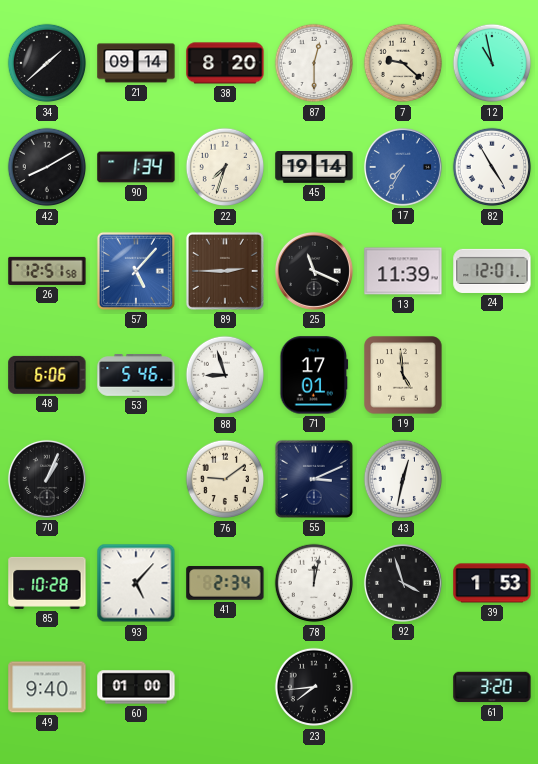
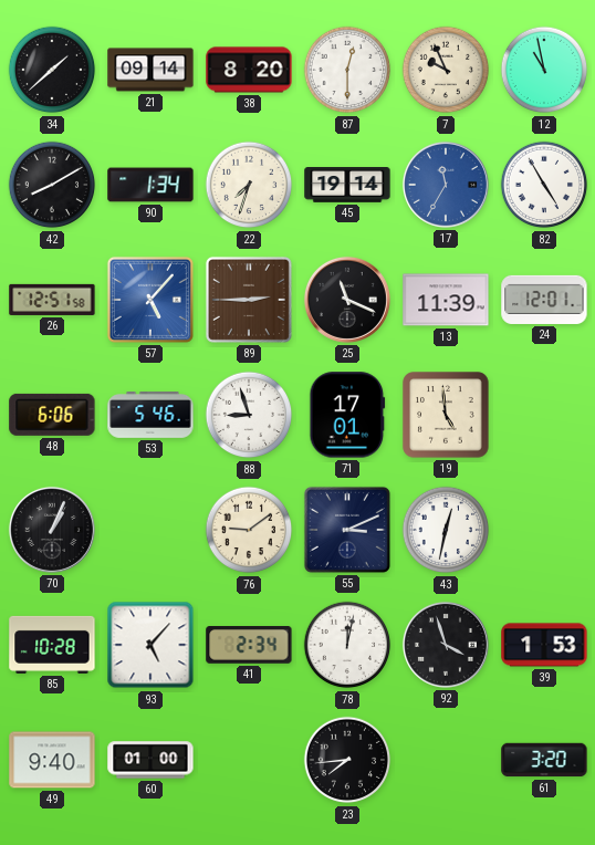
7: 9:22 -> 9:56 (446, 70)
17: 7:35 -> 11:35 (446, 185)
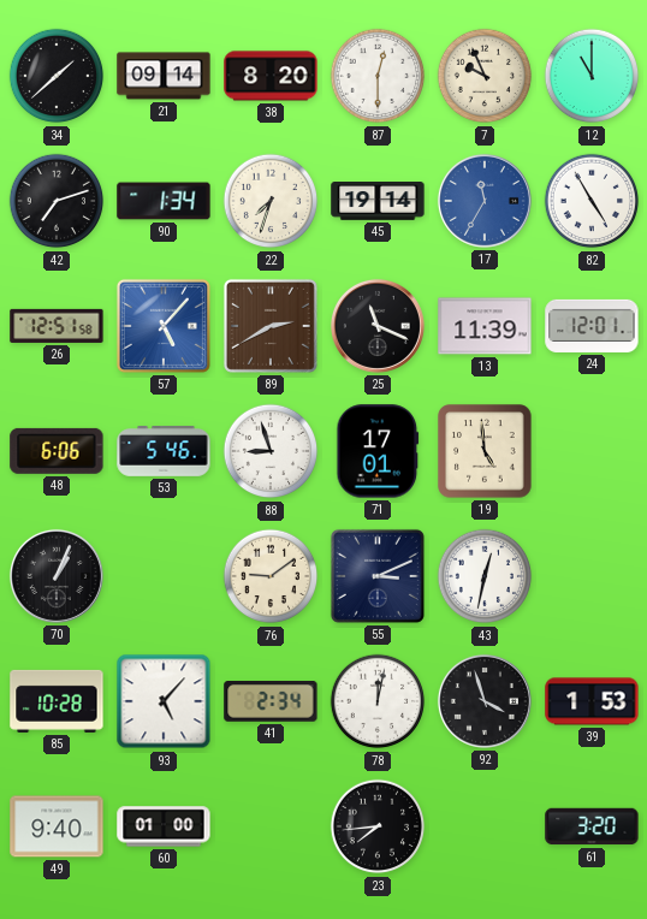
12: 10:58 -> 11:00 (592, 76)
42: 8:10 -> 7:12 (57, 201)
89: 2:45 -> 2:40 (271, 326)
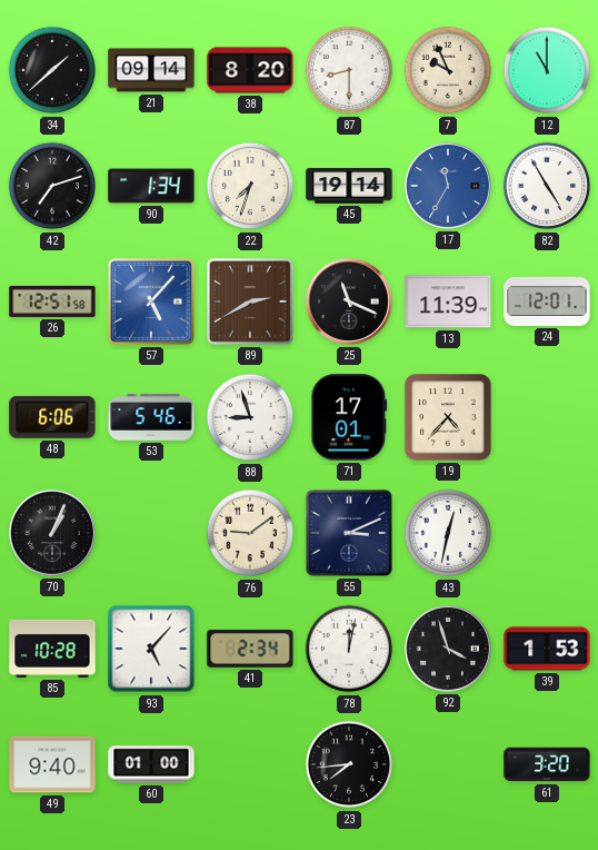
87: 12:30 -> 8:30 (349, 70)
19: 4:59 -> 4:37 (448, 417)
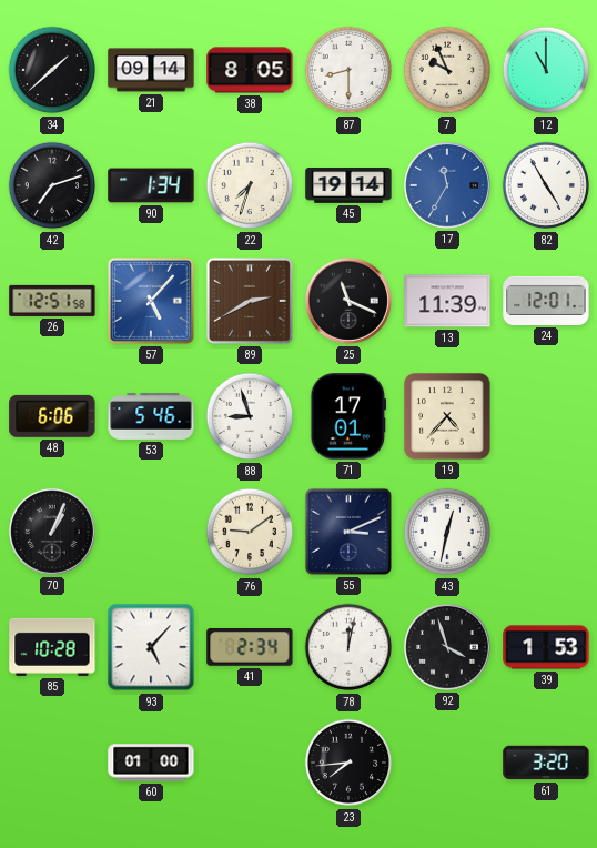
38: 8:20 -> 8:05 (250, 70)
49: 9:40 -> none (52, 764)
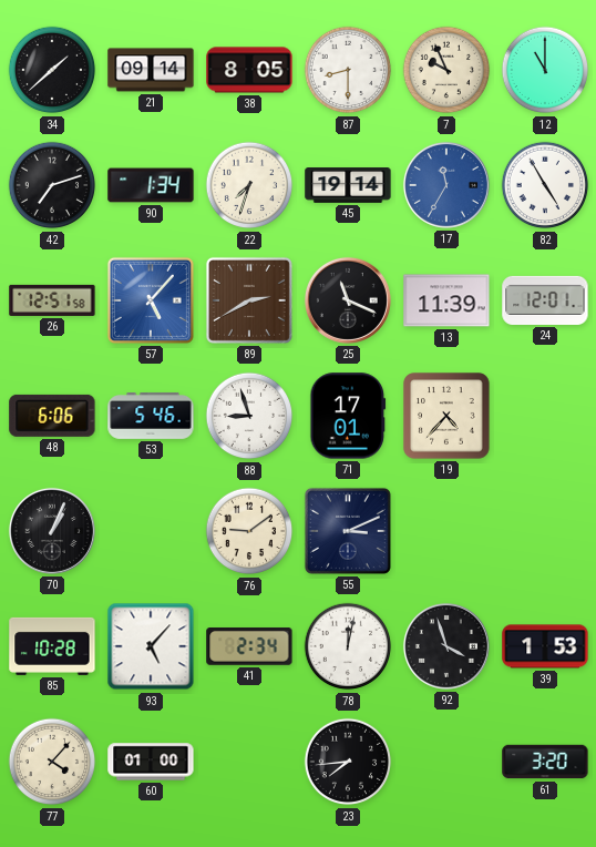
43: 12:32 -> none (447, 532)
77: none -> 4:07 (52, 762)
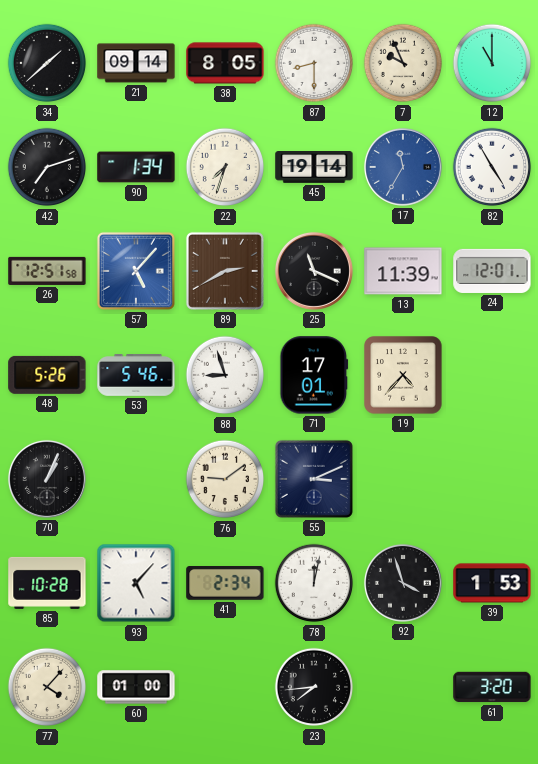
48: 6:06 -> 5:26 (47, 375)
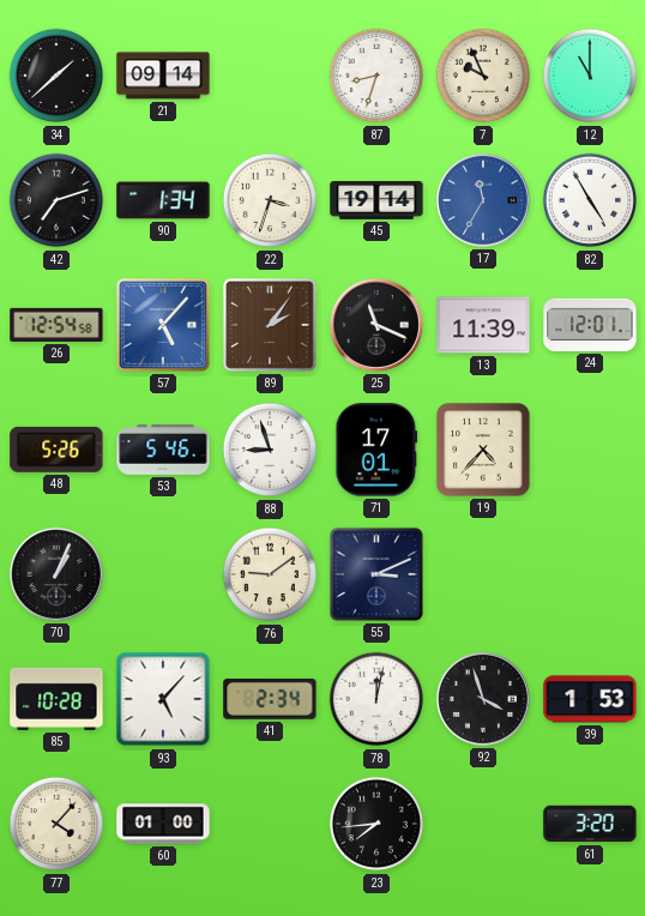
38: 8:05 -> none (225, 63)
87: 8:30 -> 8:33 (376, 76)
22: 7:33 -> 3:33 (270, 200)
26: 12:51 -> 12:54 (56, 325)
89: 2:40 -> 2:06 (270, 325)
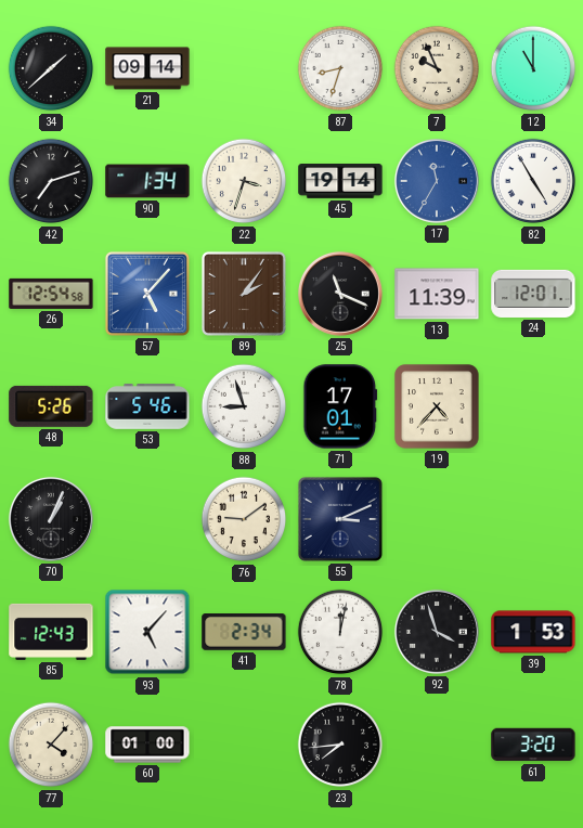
85: 10:28 -> 12:43 (51, 632)
